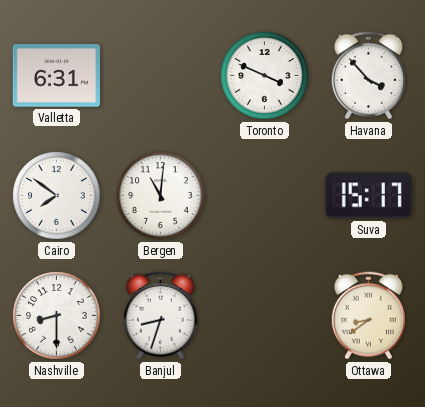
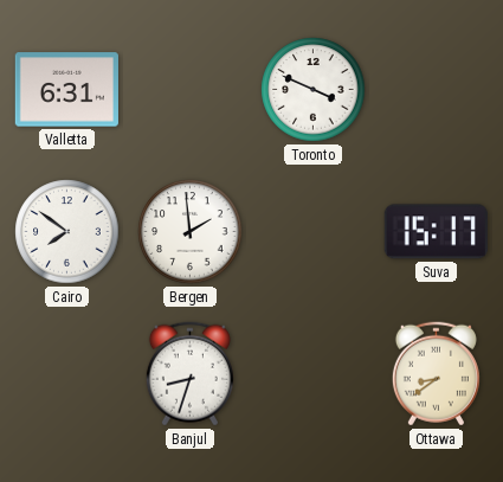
Havana: 3:53 -> none (368, 76)
Bergen: 11:01 -> 1:59 (191, 232)
Nashville: 8:30 -> none (57, 316)
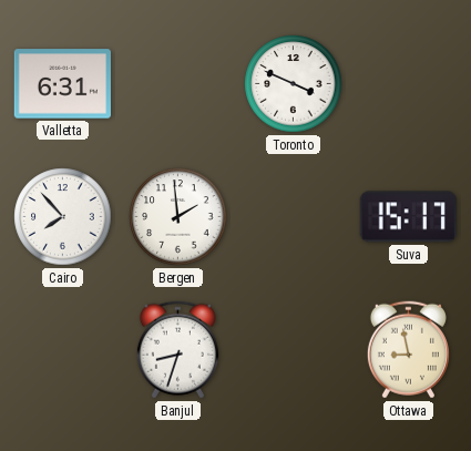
Cairo: 7:51 -> 7:53 (63, 217)
Ottawa: 8:39 -> 8:58 (408, 350)
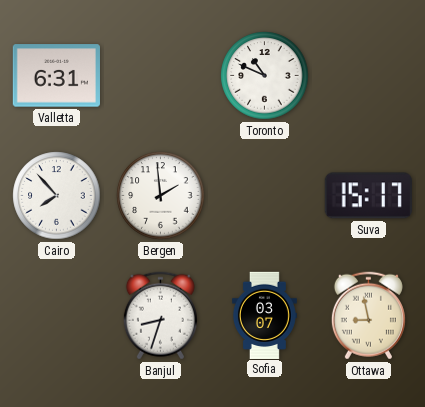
Toronto: 3:49 -> 10:49 (265, 76)
Sofia: none -> 03:07 (264, 315)
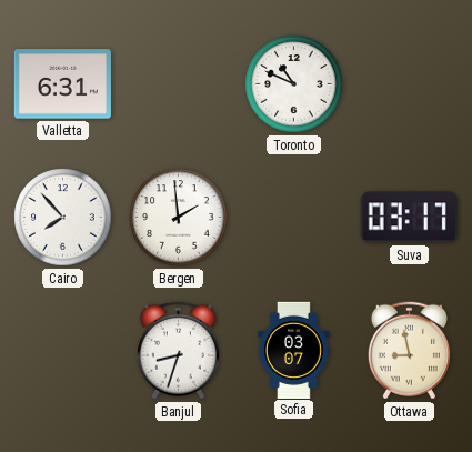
Suva: 15:17 -> 03:17 (409, 218)
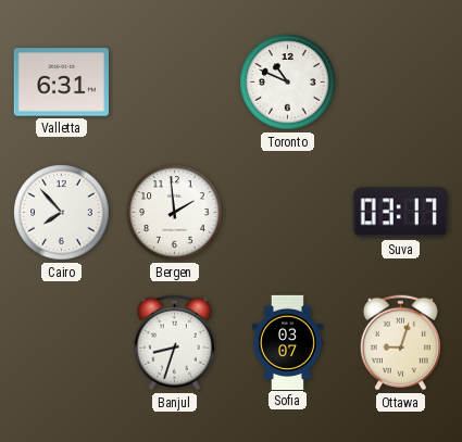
Ottawa: 8:58 -> 9:03 (400, 343)
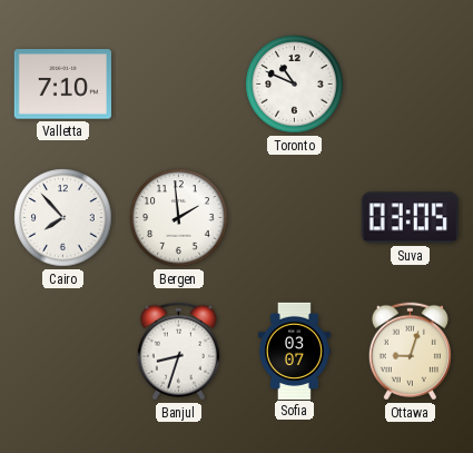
Valletta: 6:31 -> 7:10 (62, 85)
Suva: 03:17 -> 03:05 (410, 218)
